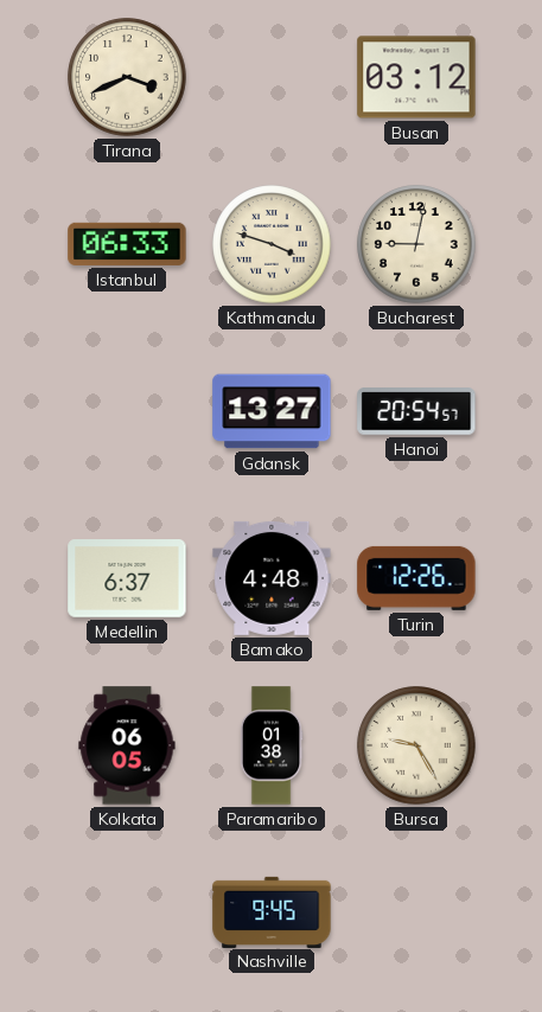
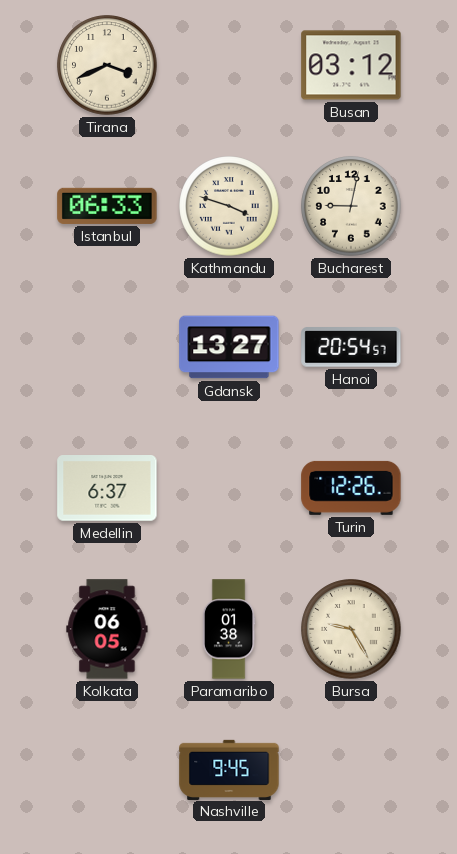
Bamako: 4:48 -> none (272, 578)
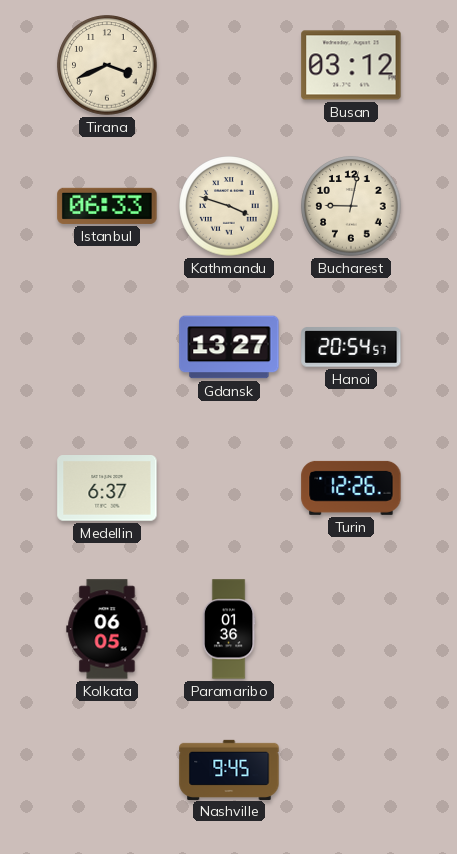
Paramaribo: 01:38 -> 01:36 (229, 629)
Bursa: 9:25 -> none (351, 629)
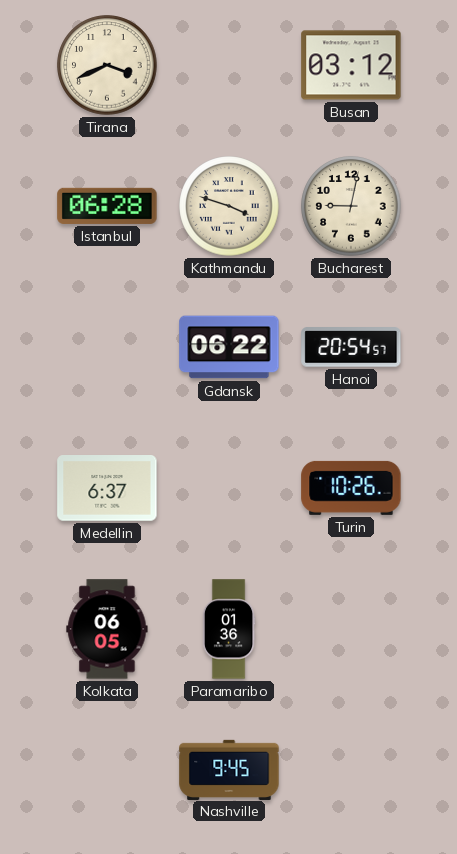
Istanbul: 06:33 -> 06:28 (107, 206)
Gdansk: 13:27 -> 06:22 (229, 347)
Turin: 12:26 -> 10:26 (351, 488)
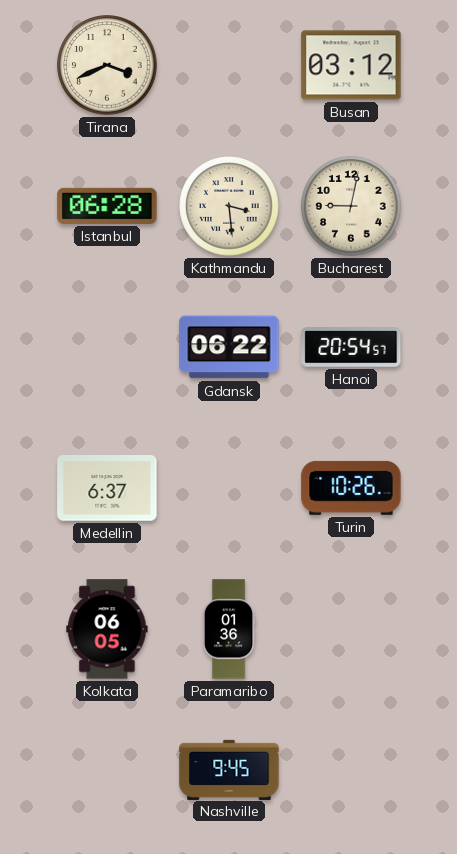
Kathmandu: 3:48 -> 3:29 (229, 206)
